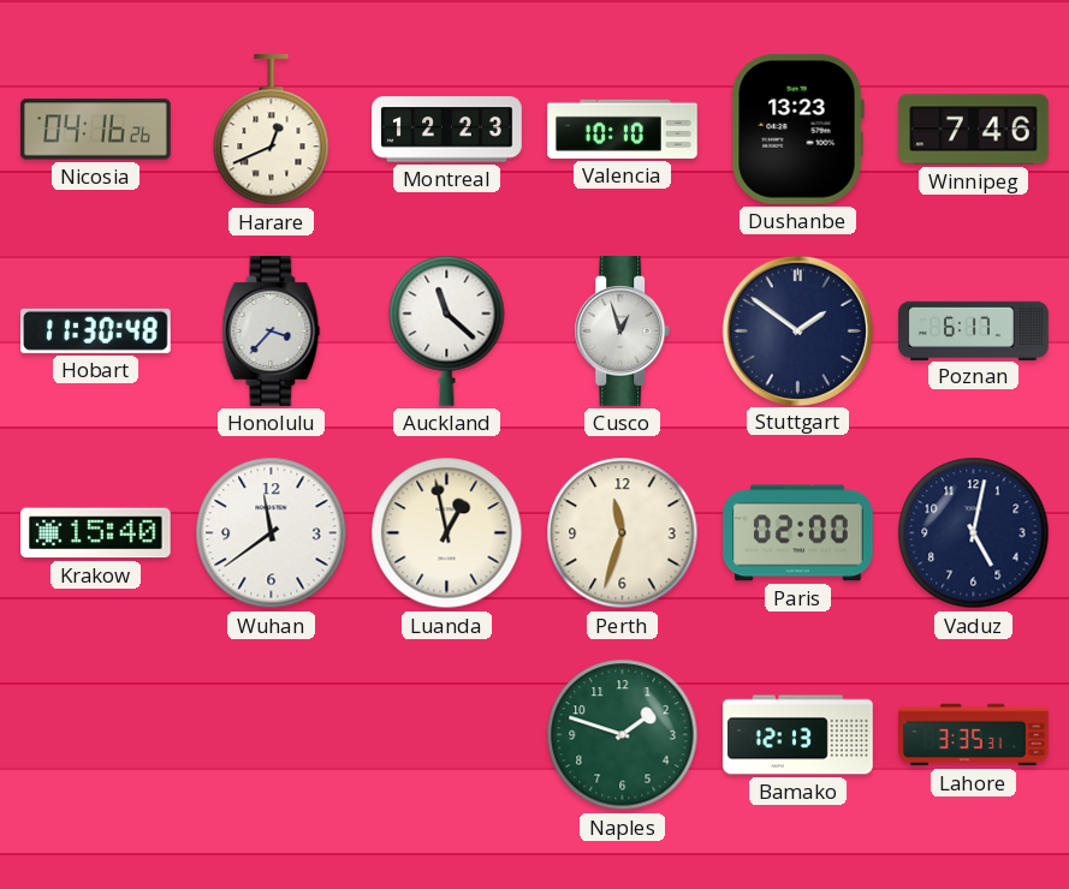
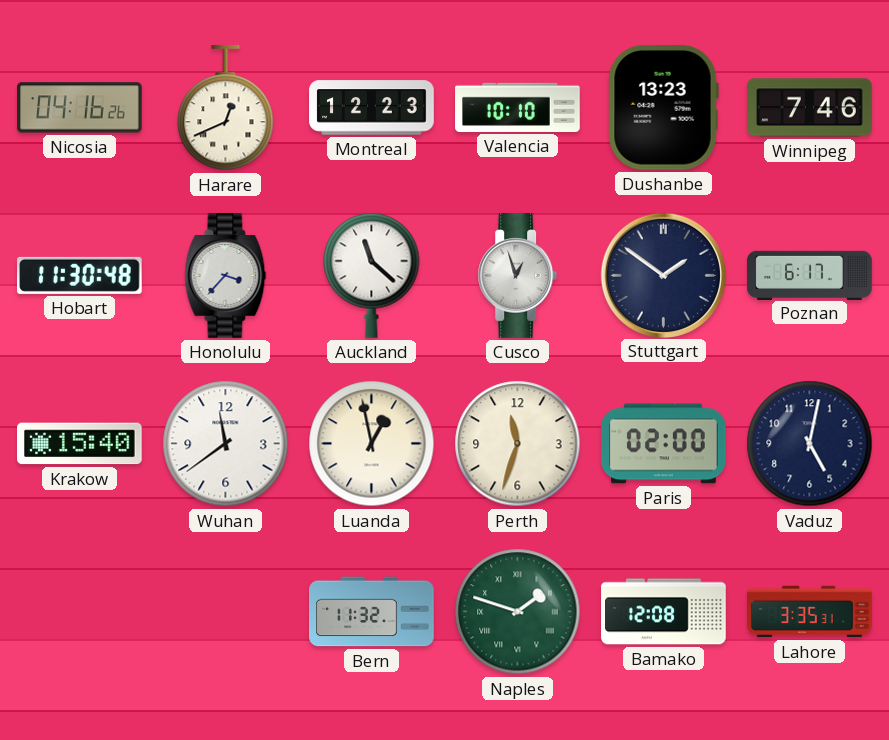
Bern: none -> 11:32 (372, 612)
Naples numerals: Arabic -> Roman (518, 612)
Bamako: 12:13 -> 12:08 (664, 612)
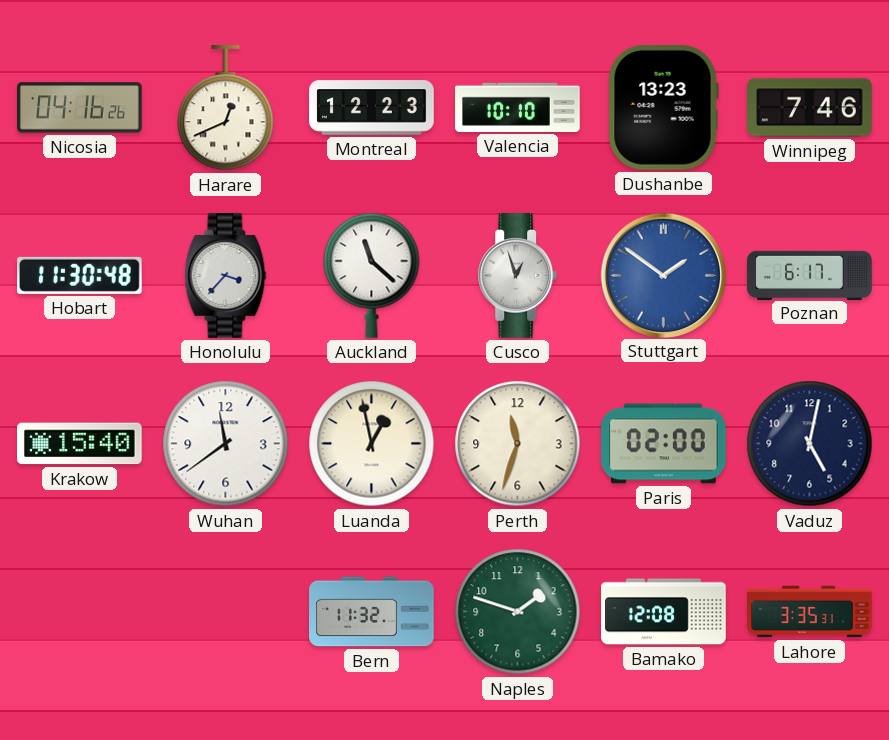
Stuttgart dial: navy -> blue (663, 275)
Naples numerals: Roman -> Arabic (518, 612)
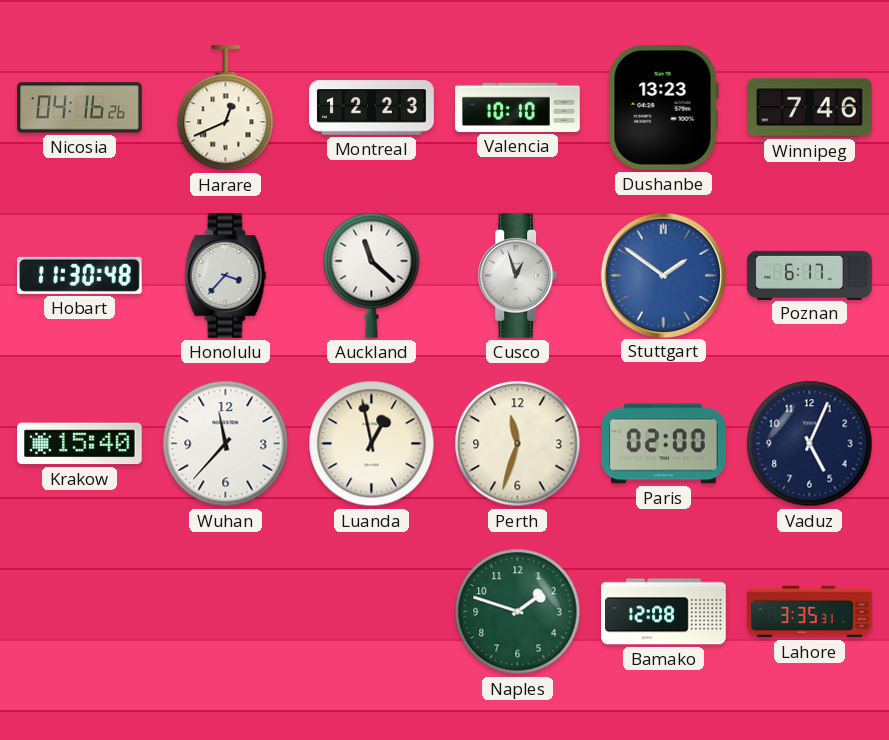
Wuhan: 11:39 -> 11:37 (226, 444)
Vaduz: 5:02 -> 5:04 (810, 444)
Bern: 11:32 -> none (372, 612)
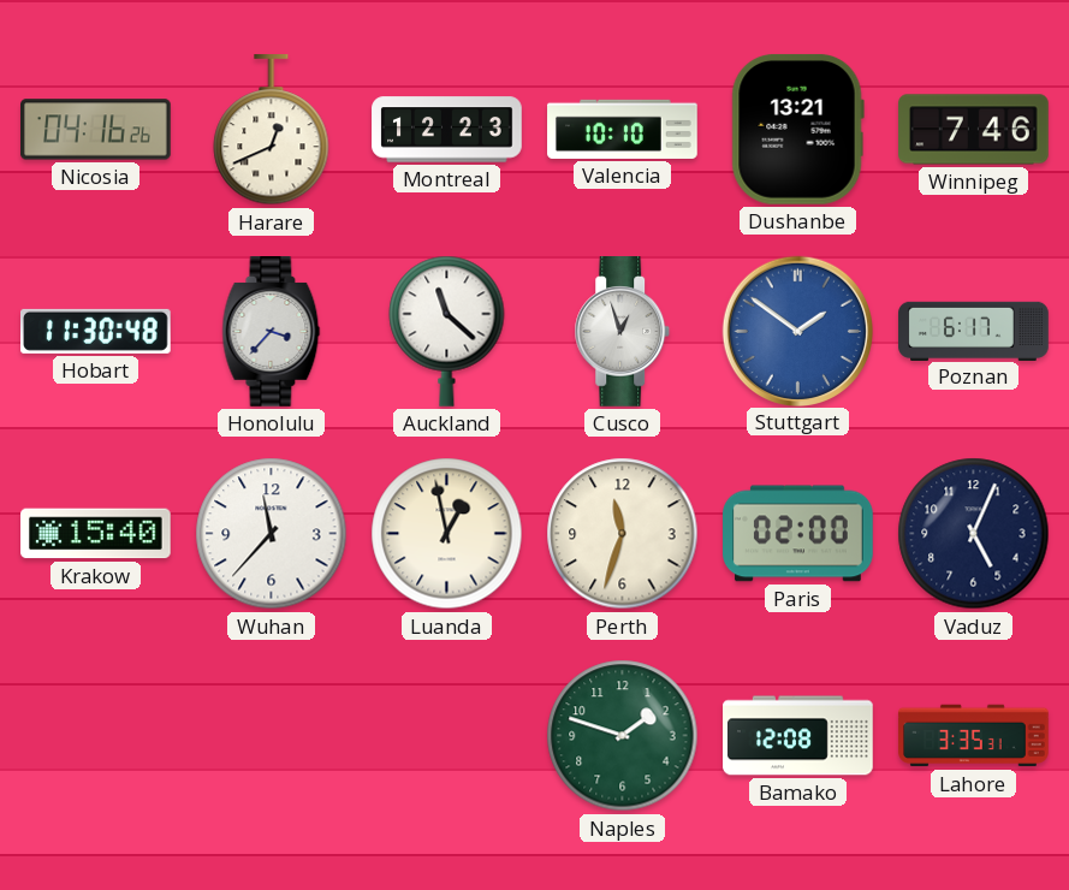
Dushanbe: 13:23 -> 13:21 (797, 129)
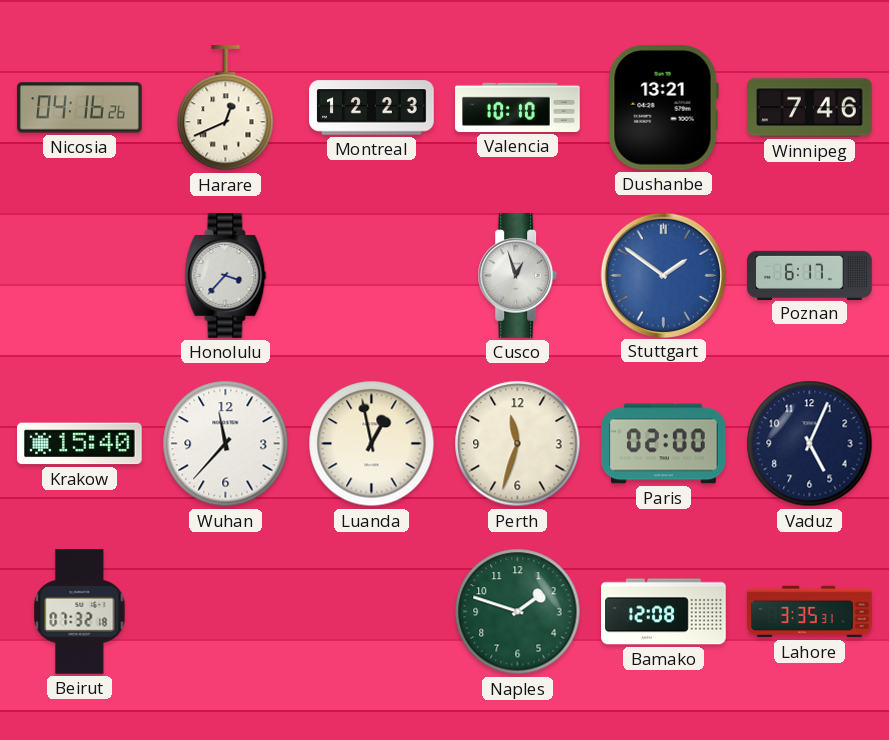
Hobart: 11:30 -> none (96, 331)
Auckland: 11:22 -> none (447, 331)
Beirut: none -> 07:32 (80, 612)
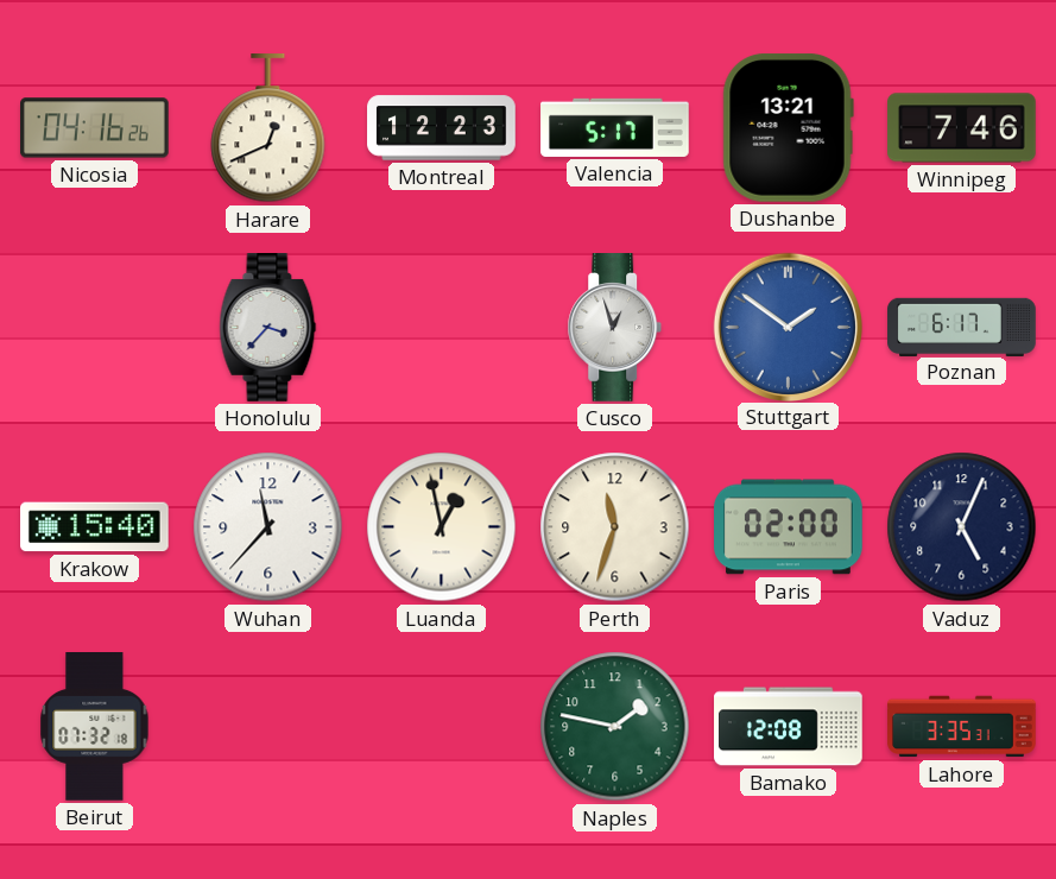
Valencia: 10:10 -> 5:17 (615, 127)
Naples: 1:48 -> 1:47 (615, 727)
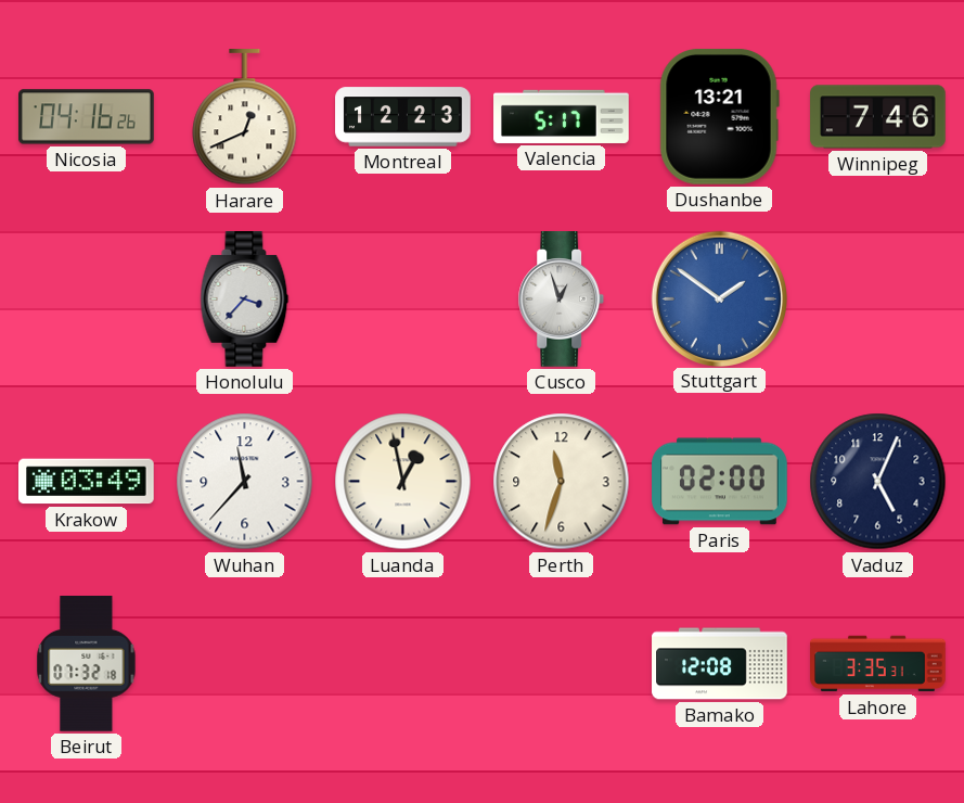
Poznan: 6:17 -> none (962, 327)
Krakow: 15:40 -> 03:49 (87, 482)
Naples: 1:47 -> none (615, 727)
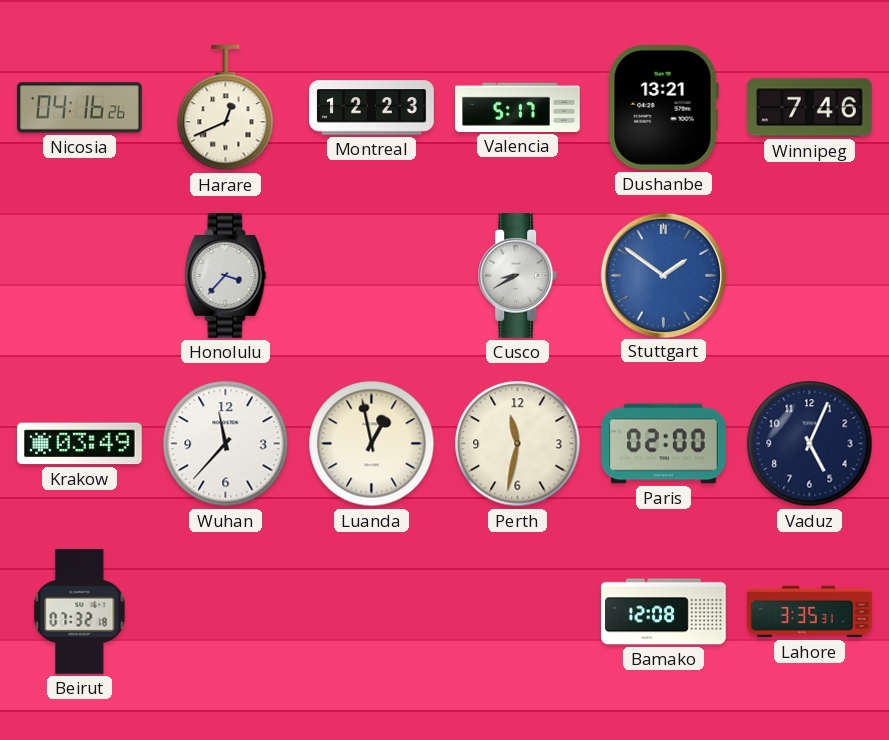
Cusco: 12:57 -> 8:40 (518, 276)
Perth: 11:33 -> 11:32 (518, 444)
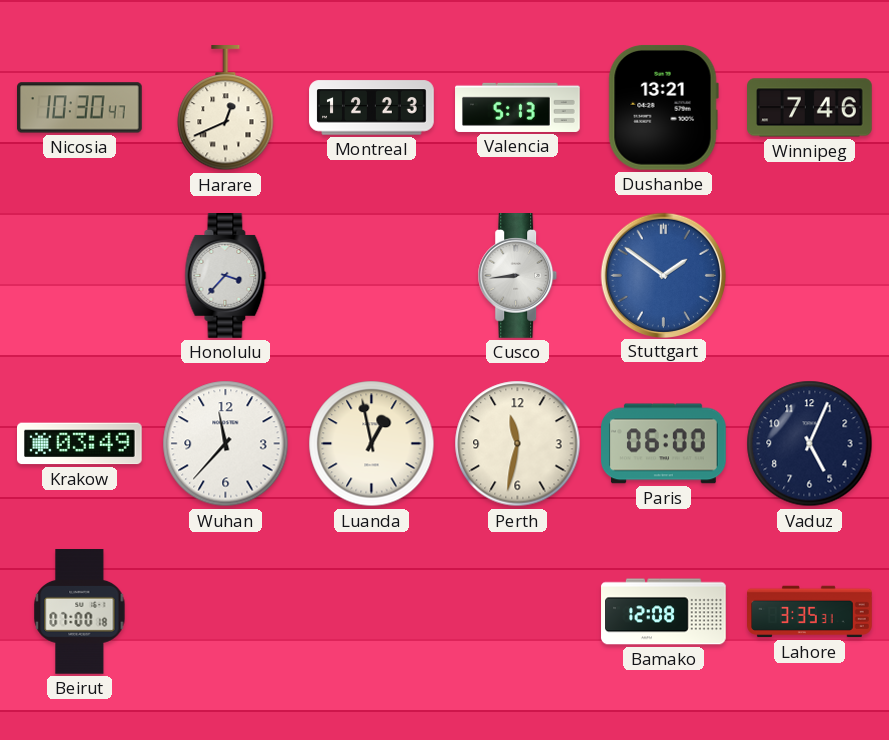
Nicosia: 04:16 -> 10:30 (80, 108)
Valencia: 5:17 -> 5:13 (518, 107)
Cusco: 8:40 -> 8:44 (518, 276)
Paris: 02:00 -> 06:00 (664, 444)
Beirut: 07:32 -> 07:00 (80, 612)
